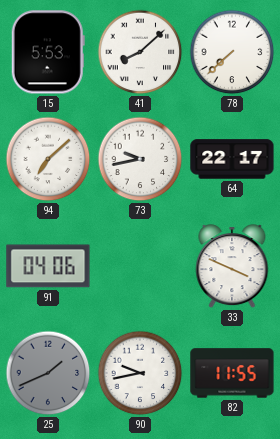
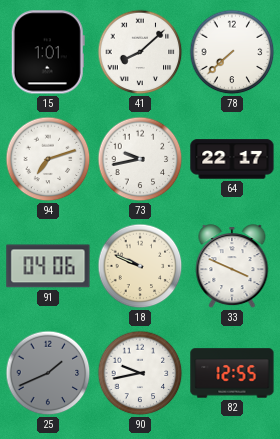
15: 5:53 -> 1:01 (48, 52)
94: 7:08 -> 7:12 (48, 159)
18: none -> 9:49 (140, 266)
82: 11:55 -> 12:55 (232, 373)
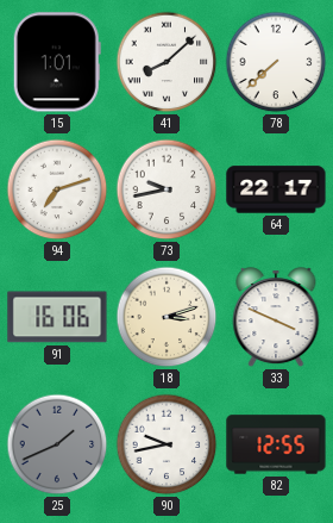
91: 04:06 -> 16:06 (57, 317)
18: 9:49 -> 3:12 (166, 317)
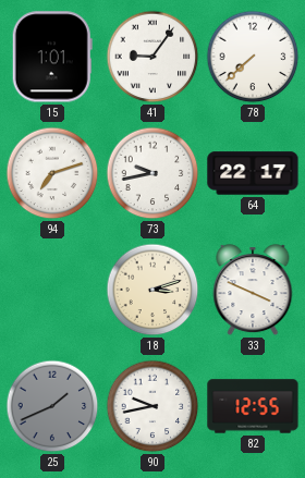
41: 8:08 -> 9:06 (152, 57)
91: 16:06 -> none (57, 317)
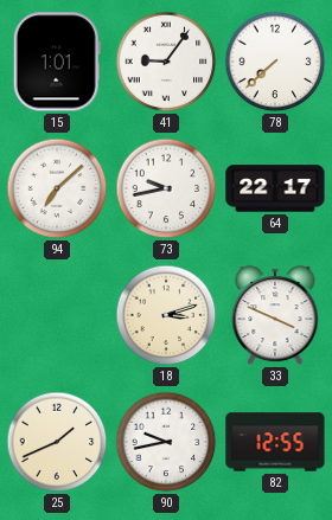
94: 7:12 -> 7:08 (57, 188)
25 dial: grey -> cream (57, 442)
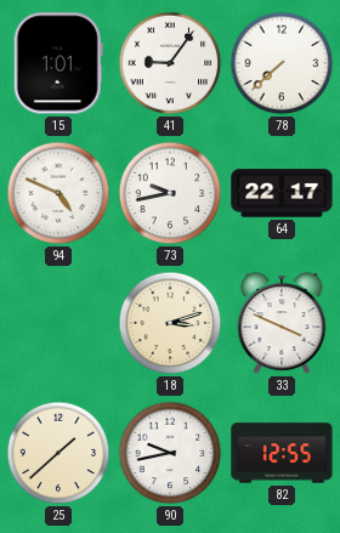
94: 7:08 -> 4:49 (58, 193)
25: 1:41 -> 1:38 (58, 453)
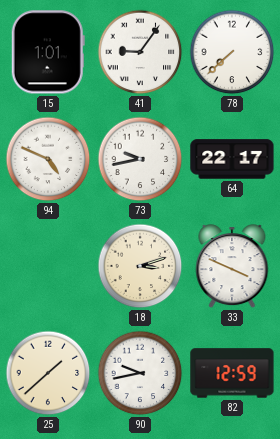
82: 12:55 -> 12:59 (232, 373)
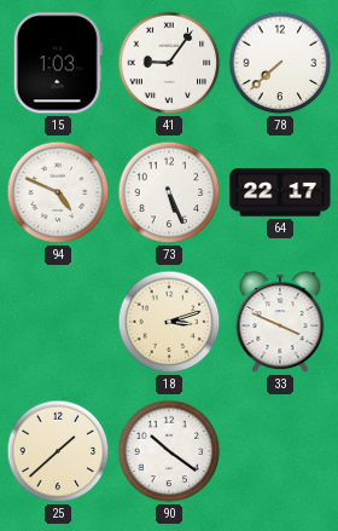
15: 1:01 -> 1:03 (58, 63)
73: 9:43 -> 5:26 (169, 192)
90: 9:43 -> 10:21 (169, 451)
82: 12:59 -> none (232, 373)
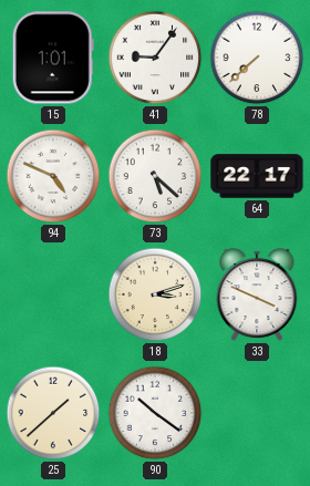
15: 1:03 -> 1:01 (53, 58)
73: 5:26 -> 5:22 (155, 176)
